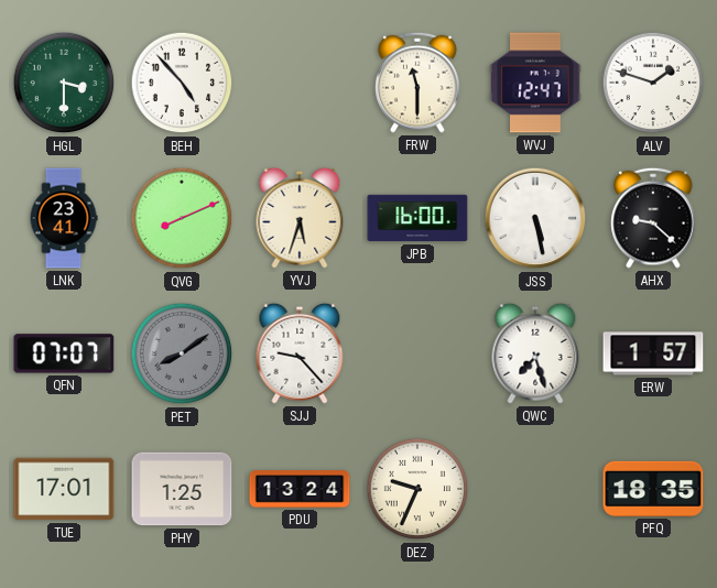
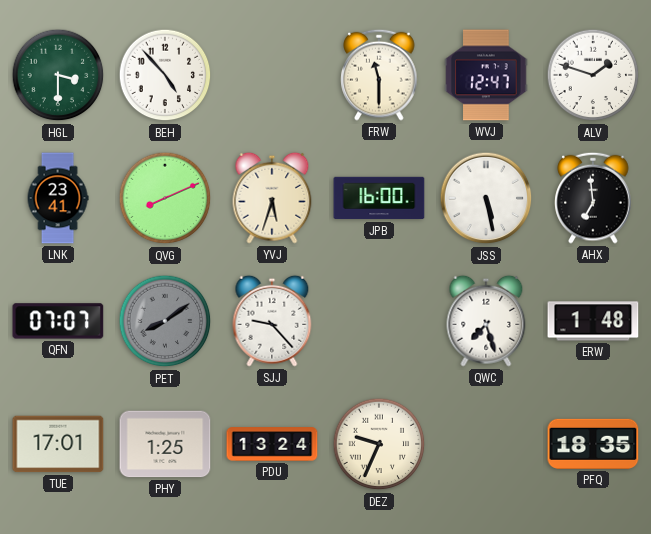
AHX: 9:22 -> 6:59 (593, 198)
ERW: 1:57 -> 1:48 (593, 321)
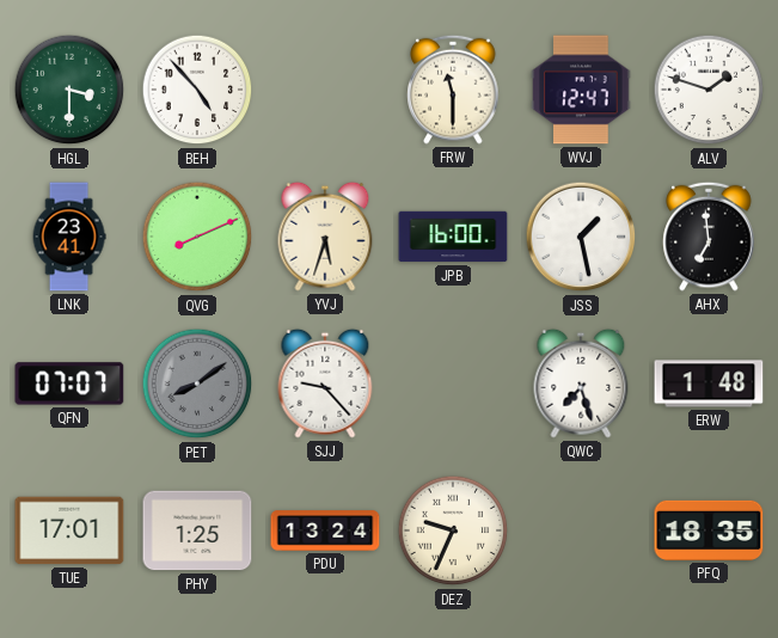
JSS: 5:28 -> 1:28 (581, 237)
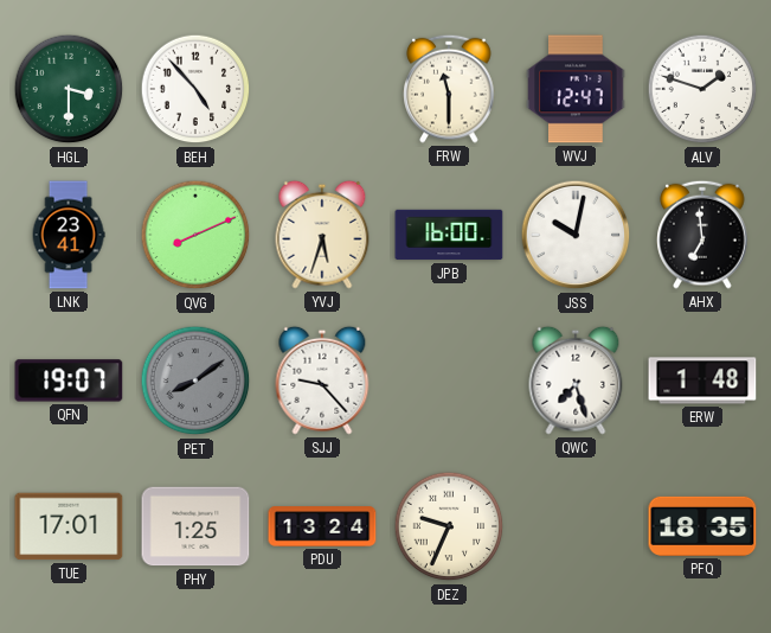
JSS: 1:28 -> 10:02 (576, 235)
QFN: 07:07 -> 19:07 (69, 381)
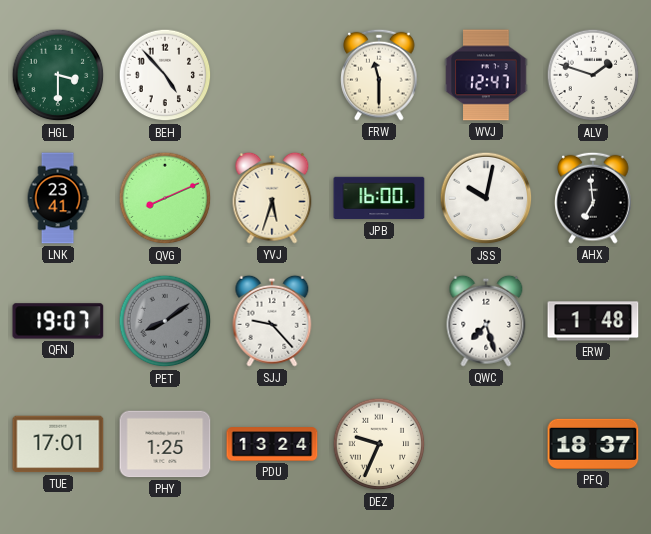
PFQ: 18:35 -> 18:37 (593, 444)
